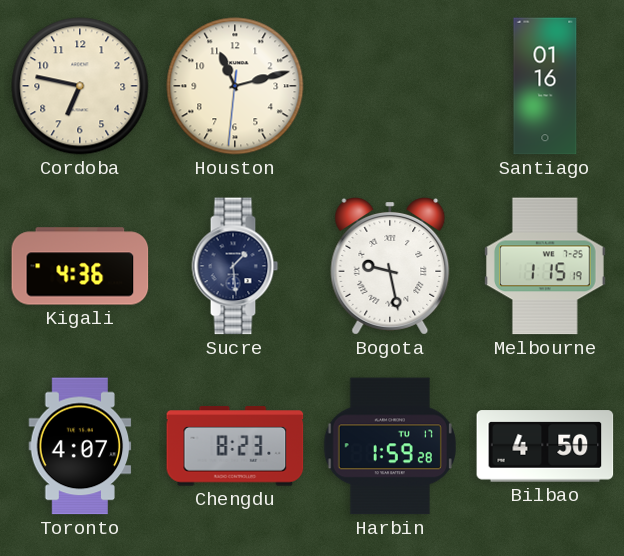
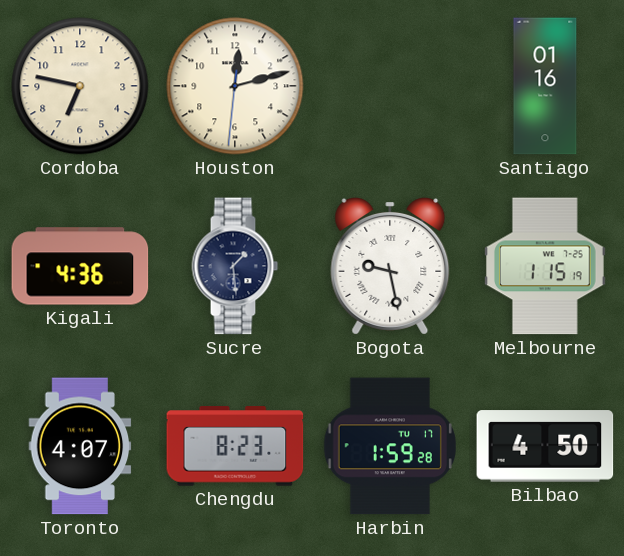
Houston: 11:12 -> 12:12 (235, 86)
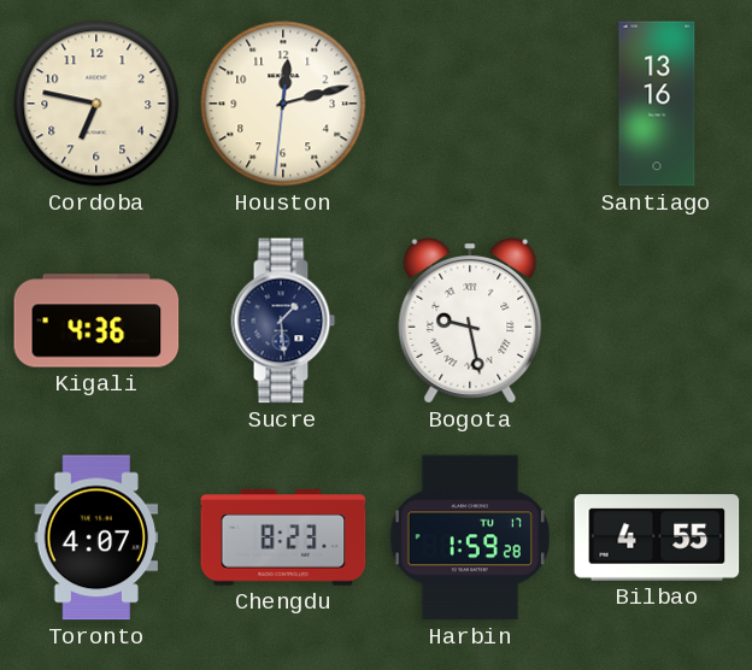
Santiago: 01:16 -> 13:16 (657, 104)
Melbourne: 1:15 -> none (545, 266)
Bilbao: 4:50 -> 4:55 (657, 537)
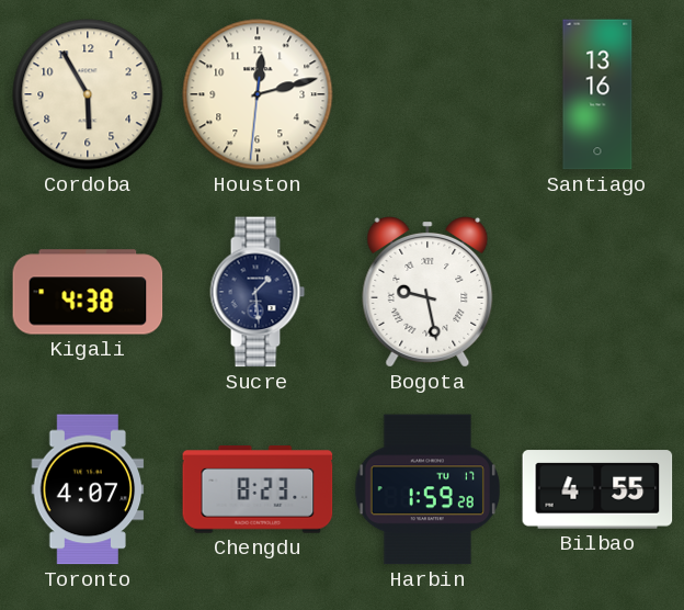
Cordoba: 6:47 -> 5:55 (88, 94)
Kigali: 4:36 -> 4:38 (88, 292)
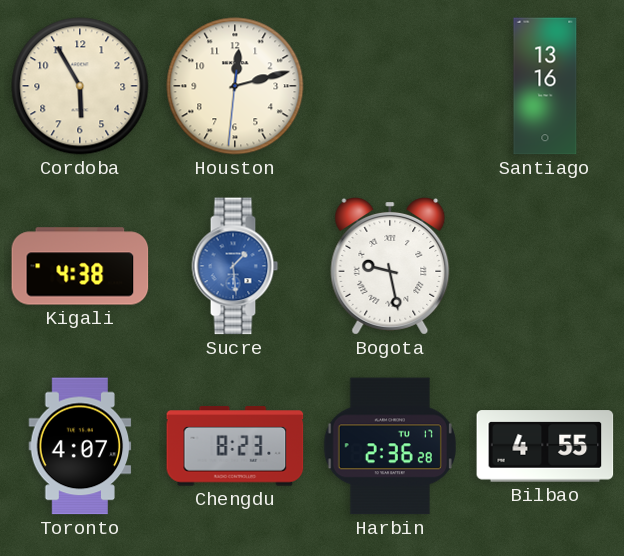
Sucre dial: navy -> blue (235, 266)
Harbin: 1:59 -> 2:36 (390, 446)
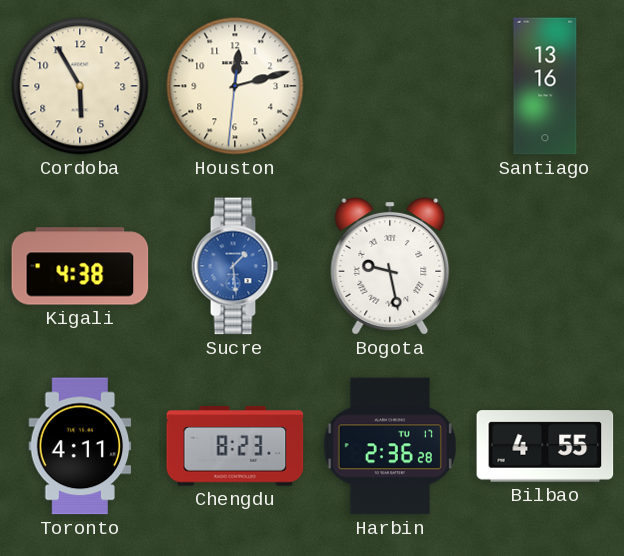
Toronto: 4:07 -> 4:11 (80, 446)
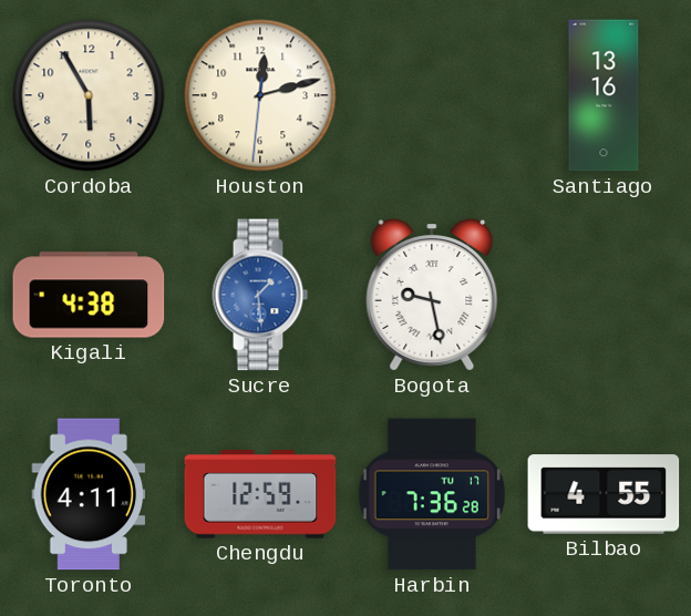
Chengdu: 8:23 -> 12:59 (260, 494)
Harbin: 2:36 -> 7:36 (432, 494)
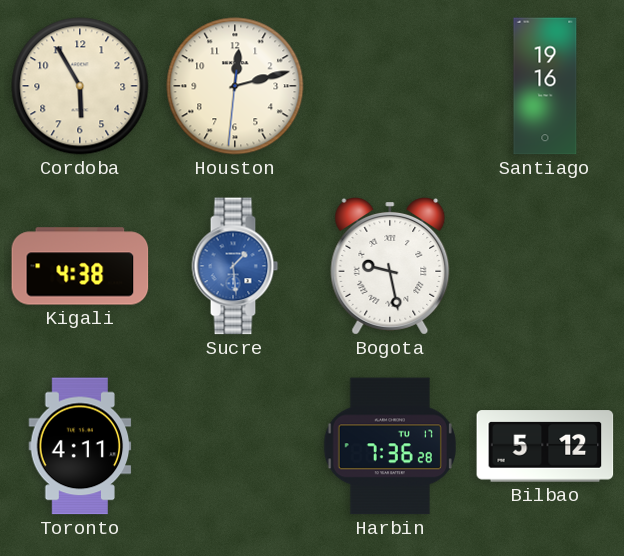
Santiago: 13:16 -> 19:16 (545, 86)
Chengdu: 12:59 -> none (260, 494)
Bilbao: 4:55 -> 5:12 (545, 446)
